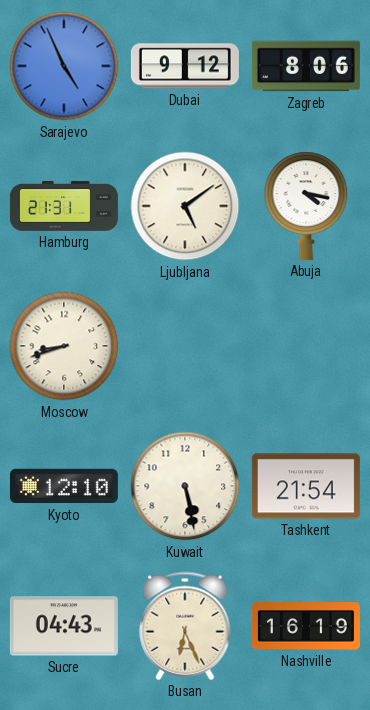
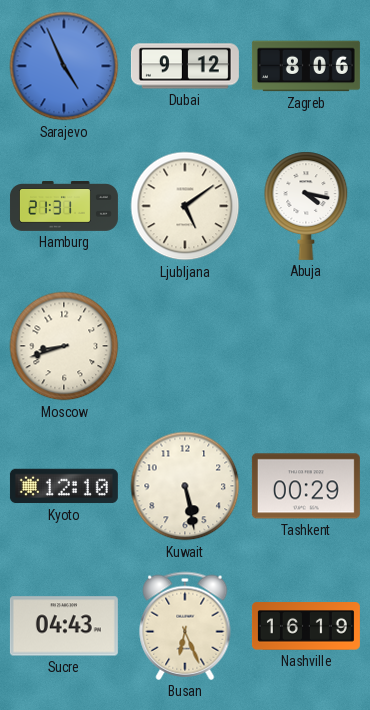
Tashkent: 21:54 -> 00:29 (306, 486)
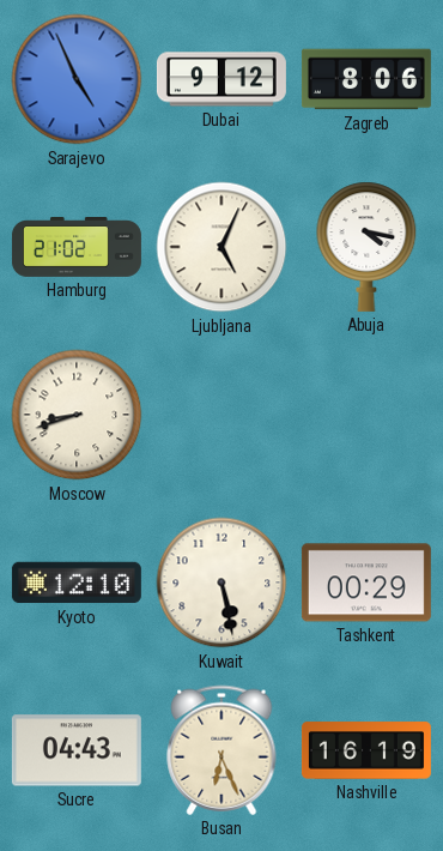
Hamburg: 21:31 -> 21:02 (77, 248)
Ljubljana: 5:09 -> 5:04 (221, 247)
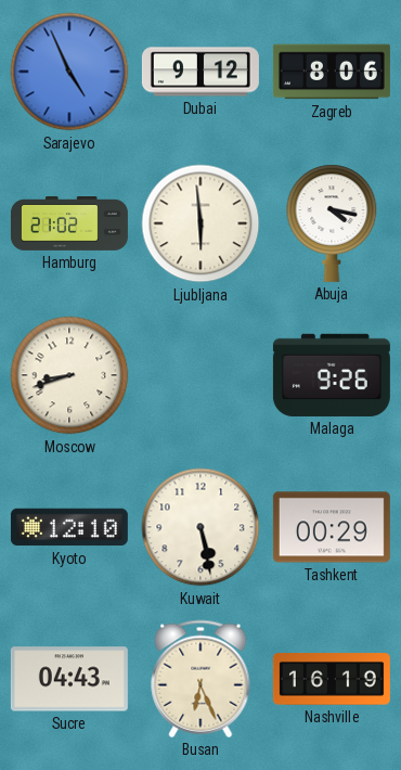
Ljubljana: 5:04 -> 5:59 (200, 223)
Malaga: none -> 9:26 (332, 375)
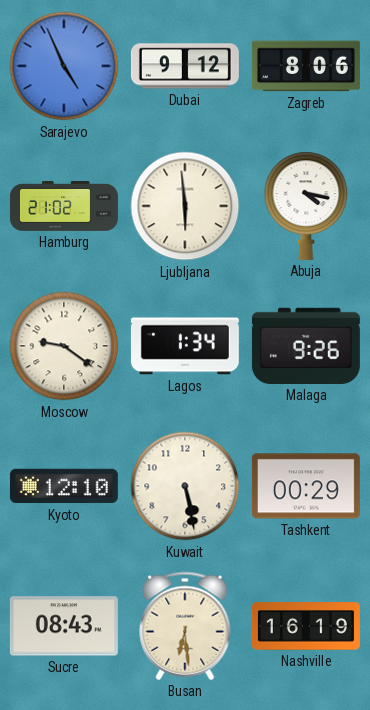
Moscow: 8:42 -> 9:21 (64, 346)
Lagos: none -> 1:34 (185, 346)
Sucre: 04:43 -> 08:43 (64, 626)
Busan: 6:26 -> 6:29 (185, 626)
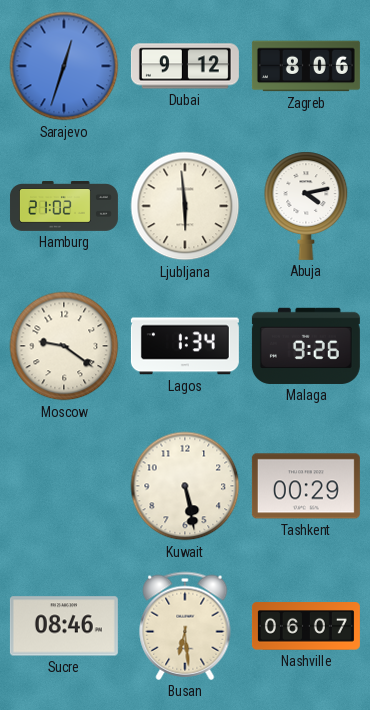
Sarajevo: 4:56 -> 12:33 (64, 66)
Abuja: 4:17 -> 4:13 (306, 206)
Kyoto: 12:10 -> none (64, 486)
Sucre: 08:43 -> 08:46 (64, 626)
Nashville: 16:19 -> 06:07 (306, 626)
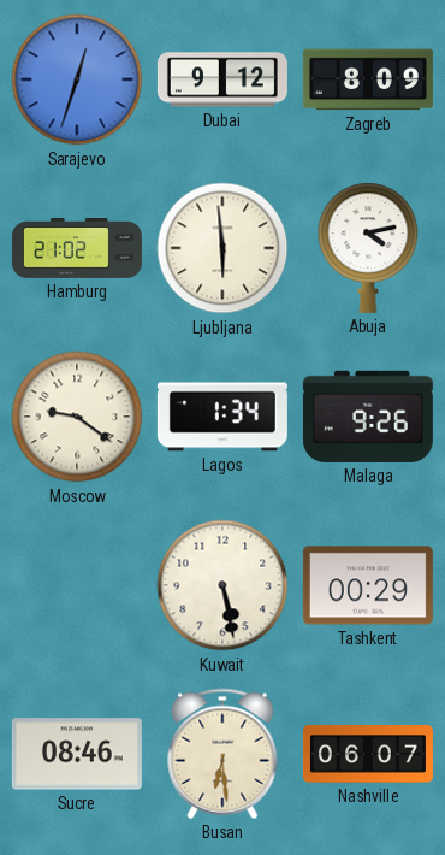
Zagreb: 8:06 -> 8:09 (368, 79)
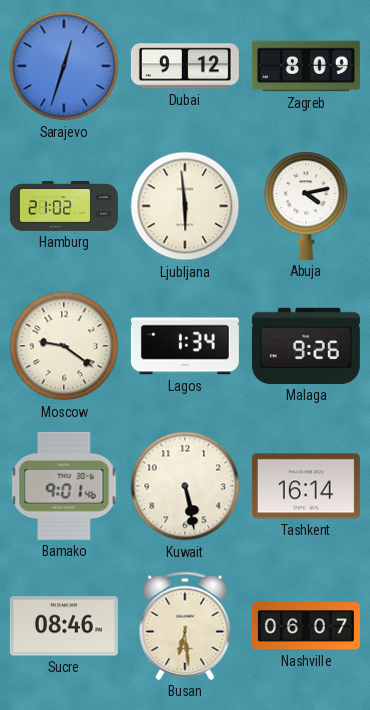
Bamako: none -> 9:01 (64, 486)
Tashkent: 00:29 -> 16:14 (306, 486)
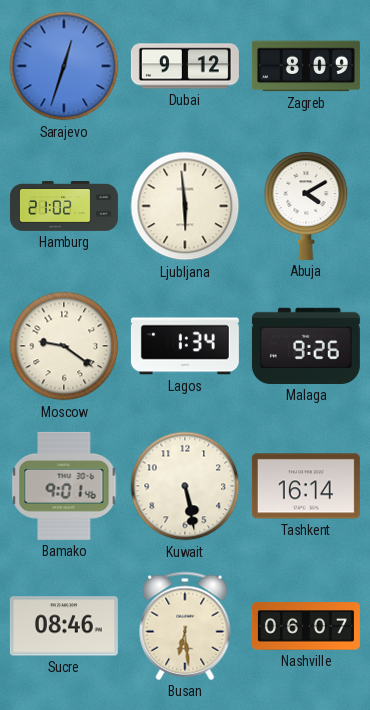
Abuja: 4:13 -> 4:10 (306, 206)
